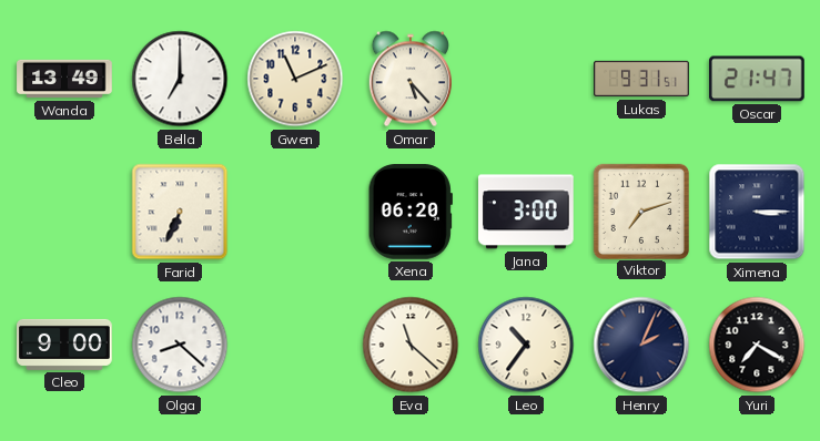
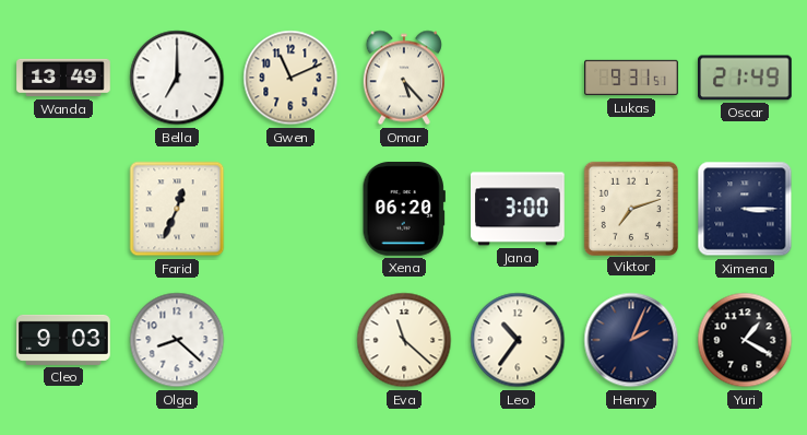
Oscar: 21:47 -> 21:49 (746, 78)
Farid: 6:34 -> 12:34 (177, 209)
Cleo: 9:00 -> 9:03 (63, 340)
Yuri: 7:20 -> 1:20 (745, 340)
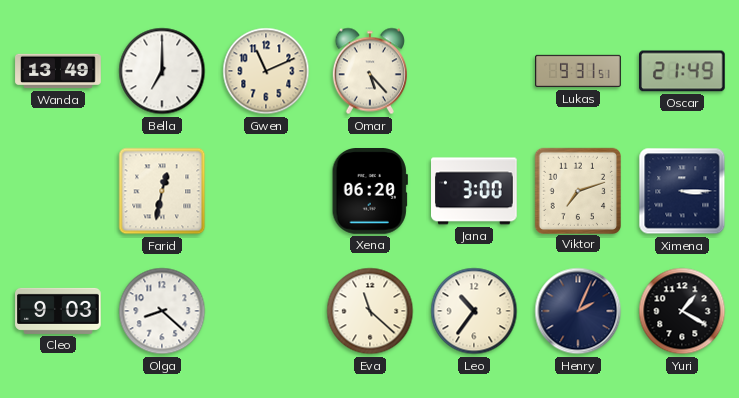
Farid: 12:34 -> 12:32 (162, 191)
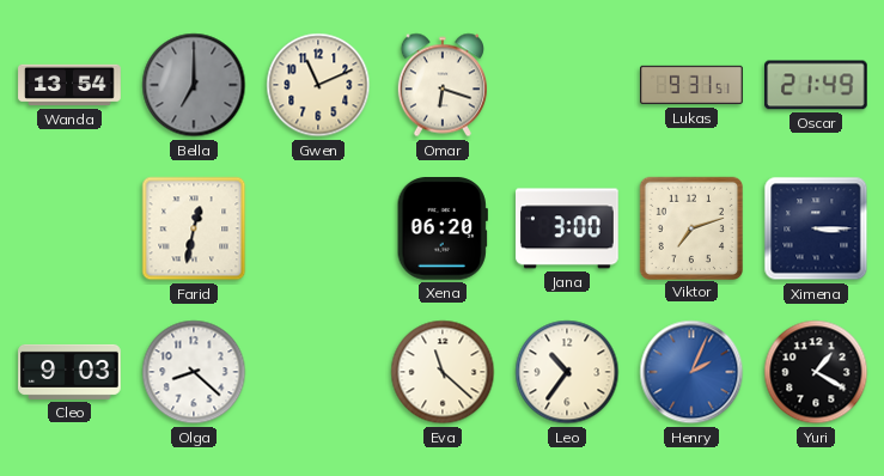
Wanda: 13:49 -> 13:54 (69, 85)
Bella dial: white -> grey (194, 85)
Omar: 5:23 -> 6:18 (443, 85)
Henry dial: navy -> blue (691, 372)
